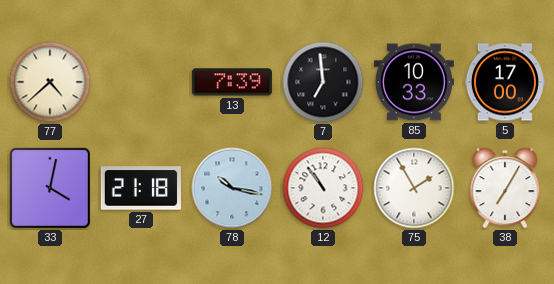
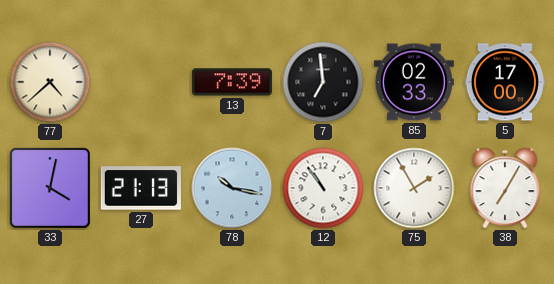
85: 10:33 -> 02:33 (414, 82)
27: 21:18 -> 21:13 (141, 188)
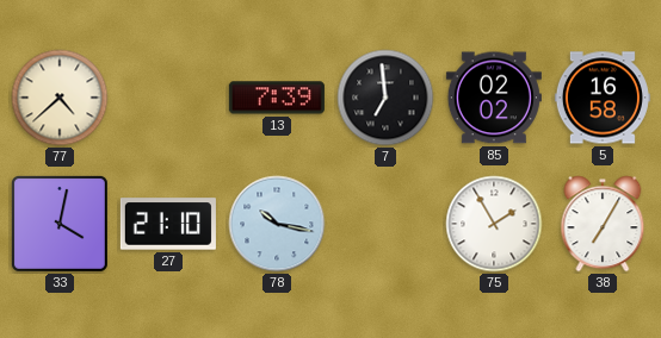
85: 02:33 -> 02:02 (494, 98)
5: 17:00 -> 16:58 (603, 98)
27: 21:13 -> 21:10 (168, 224)
12: 10:54 -> none (323, 188)
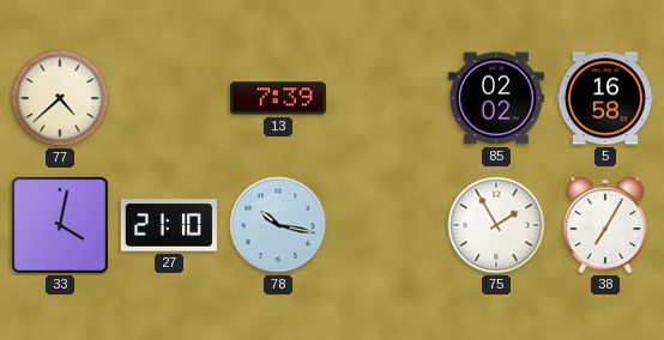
7: 6:59 -> none (385, 98)
